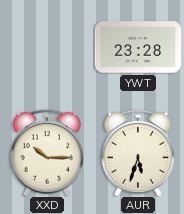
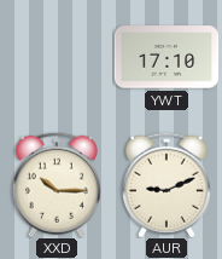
YWT: 23:28 -> 17:10 (166, 57)
AUR: 5:33 -> 9:11 (166, 185)
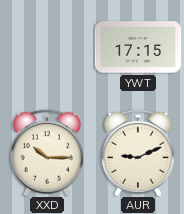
YWT: 17:10 -> 17:15 (138, 47)
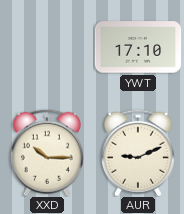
YWT: 17:15 -> 17:10 (138, 47)
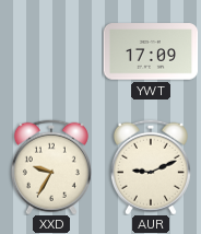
YWT: 17:10 -> 17:09 (151, 51)
XXD: 10:15 -> 9:35 (51, 167)
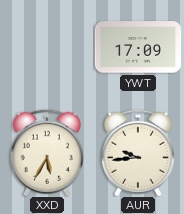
XXD: 9:35 -> 5:35 (47, 153)
AUR: 9:11 -> 9:44 (138, 153)
